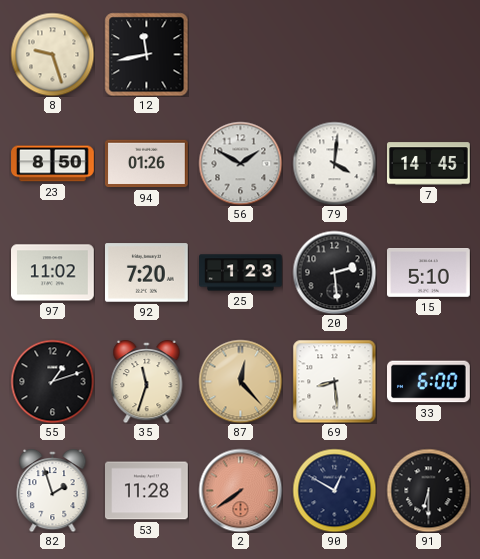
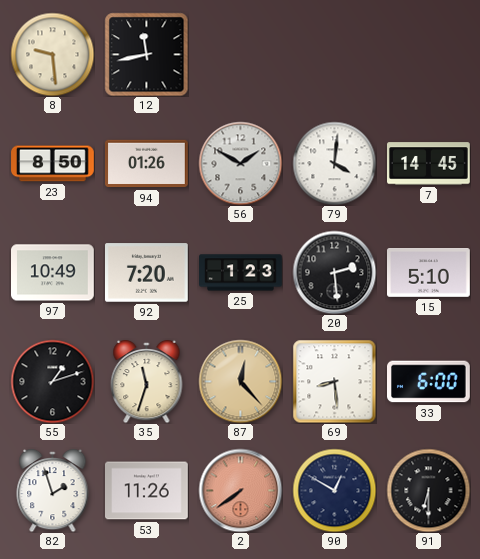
8: 9:27 -> 9:29 (52, 54)
97: 11:02 -> 10:49 (53, 273)
53: 11:28 -> 11:26 (147, 491)
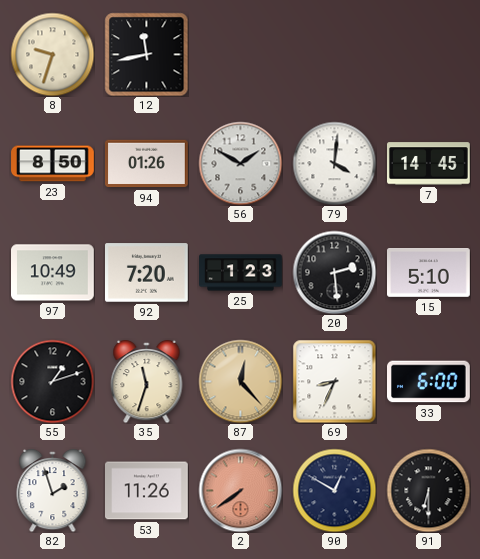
8: 9:29 -> 9:33 (52, 54)
69: 8:29 -> 8:34 (334, 381)
